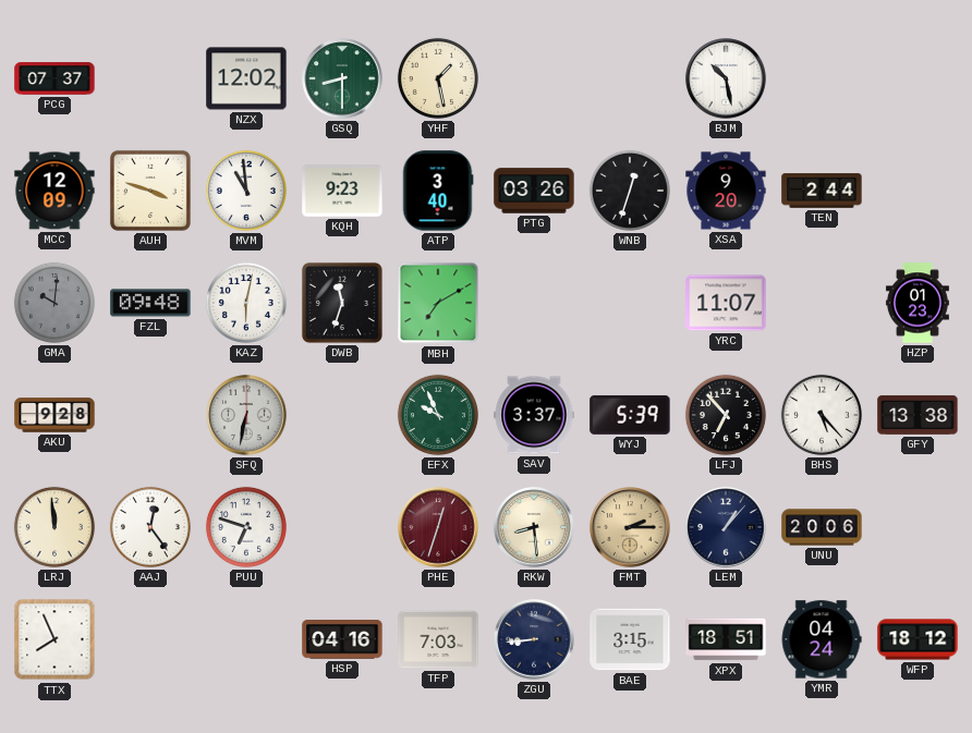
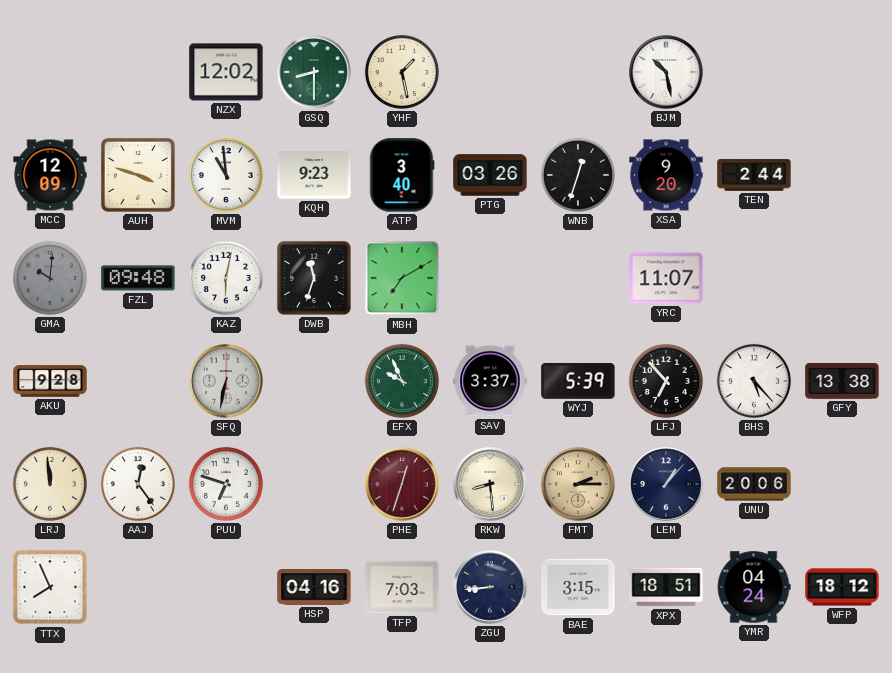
PCG: 07:37 -> none (54, 78)
HZP: 01:23 -> none (918, 303)
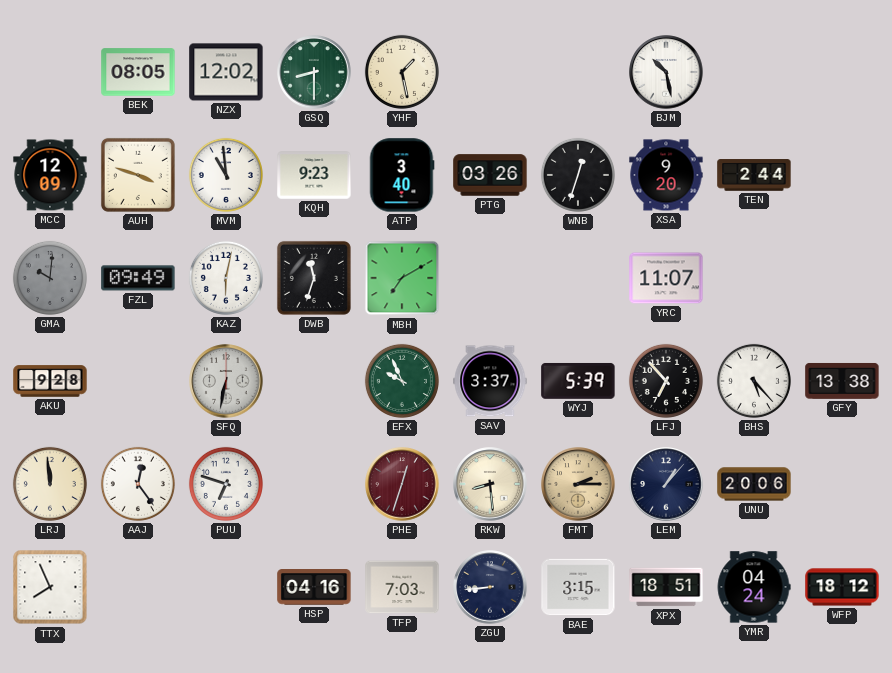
BEK: none -> 08:05 (138, 72)
FZL: 09:48 -> 09:49 (138, 278)
